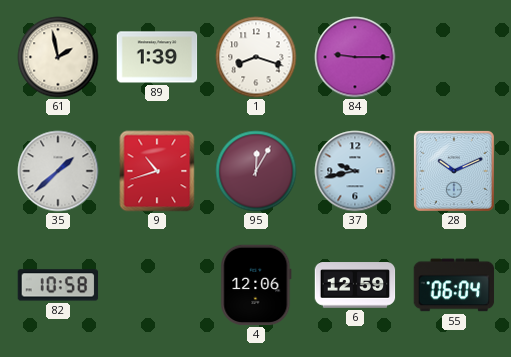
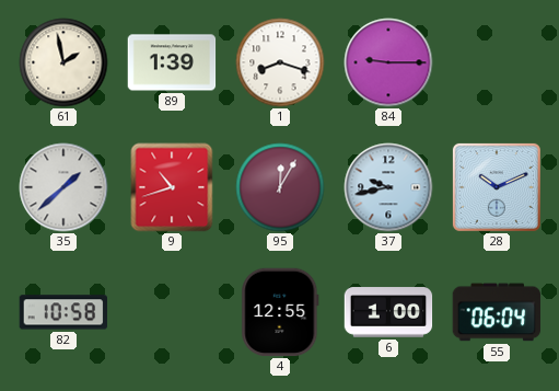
4: 12:06 -> 12:55 (280, 312)
6: 12:59 -> 1:00 (388, 312)
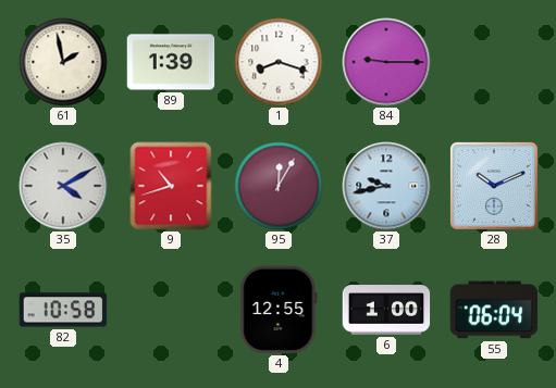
35: 1:38 -> 4:10 (63, 186)
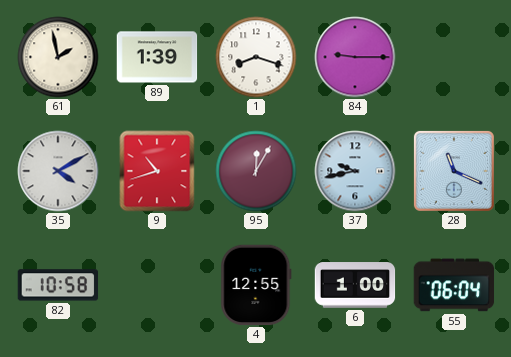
28: 10:11 -> 11:19 (454, 171)
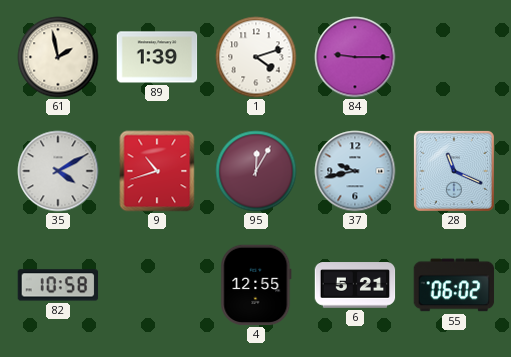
1: 8:18 -> 4:12 (256, 57)
6: 1:00 -> 5:21 (355, 285)
55: 06:04 -> 06:02 (454, 285)
